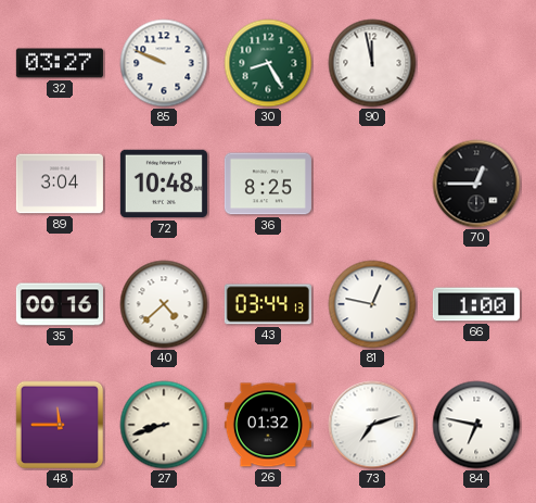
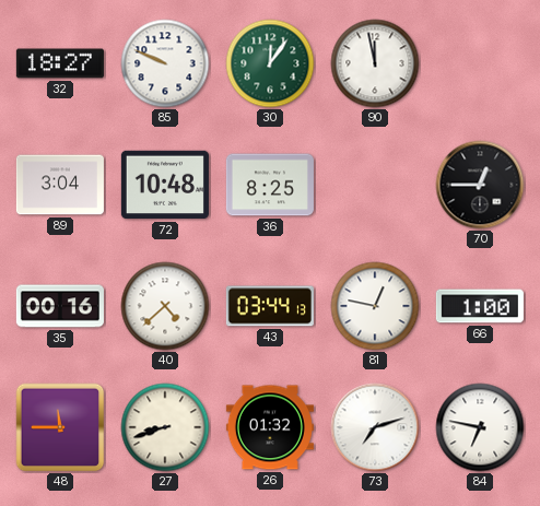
32: 03:27 -> 18:27 (60, 63)
30: 8:25 -> 12:06 (270, 63)
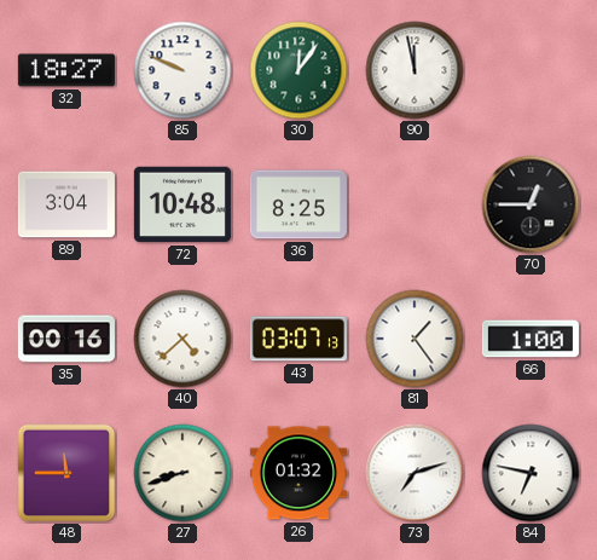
43: 03:44 -> 03:07 (298, 339)
81: 12:47 -> 1:24 (415, 339)
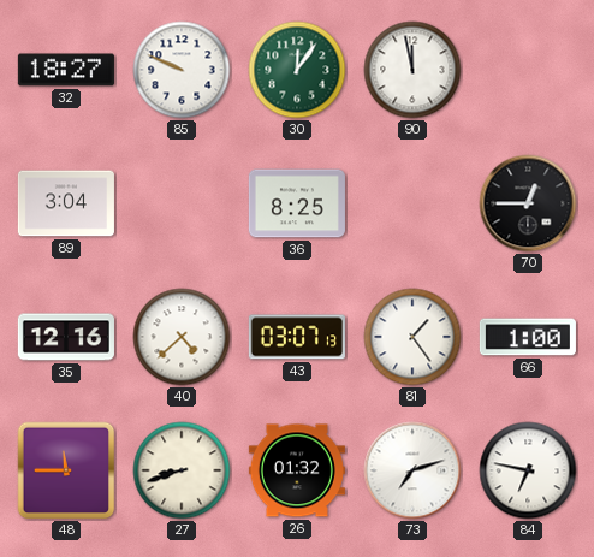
72: 10:48 -> none (182, 204)
35: 00:16 -> 12:16 (66, 337)
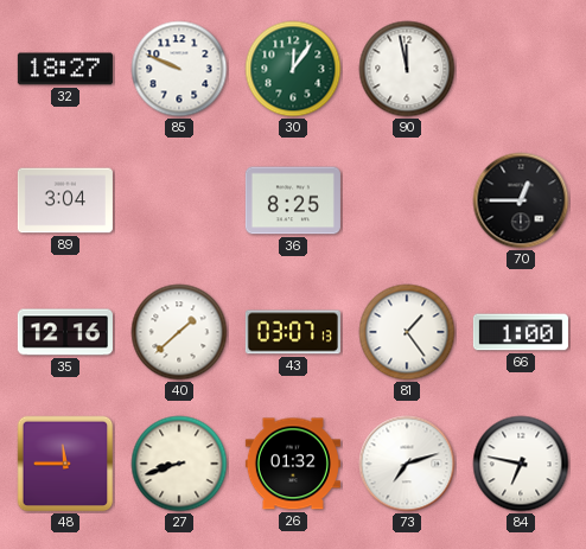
40: 4:38 -> 1:38 (179, 332)
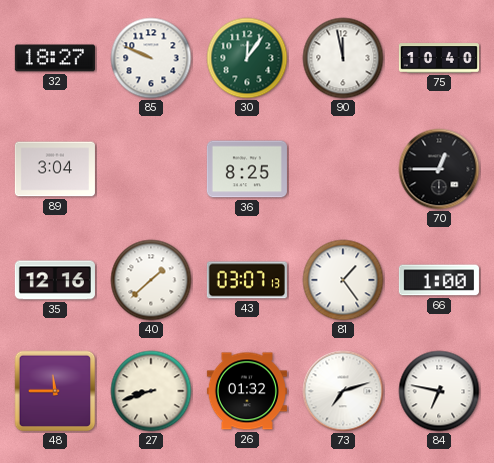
75: none -> 10:40 (439, 58)
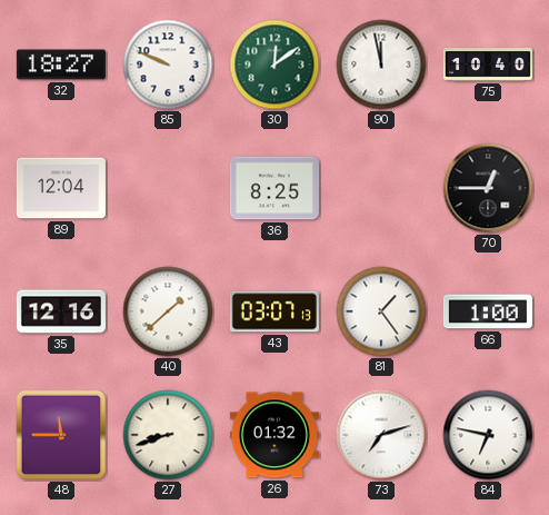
30: 12:06 -> 12:09 (274, 65)
89: 3:04 -> 12:04 (61, 188)
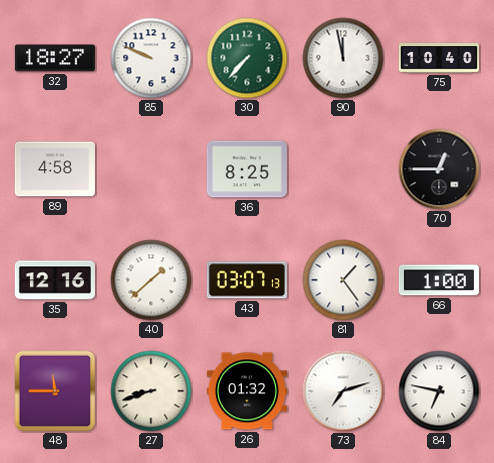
30: 12:09 -> 7:37 (247, 58)
89: 12:04 -> 4:58 (55, 169)
